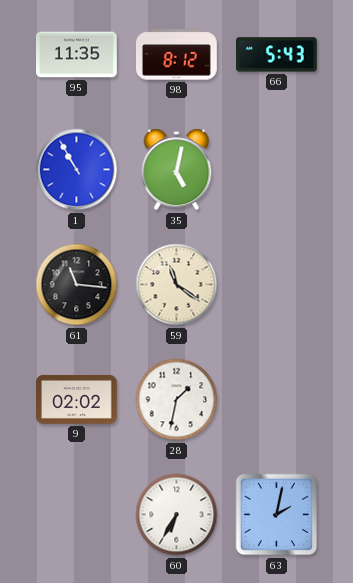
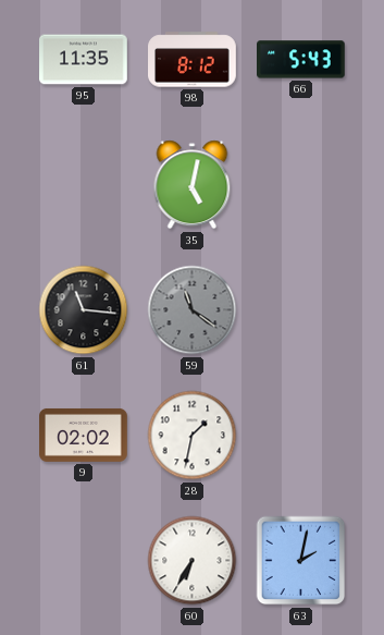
1: 10:55 -> none (77, 170)
59 dial: cream -> grey (193, 310)
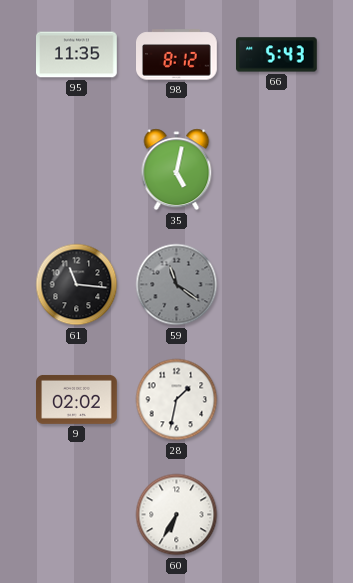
63: 2:02 -> none (301, 561)
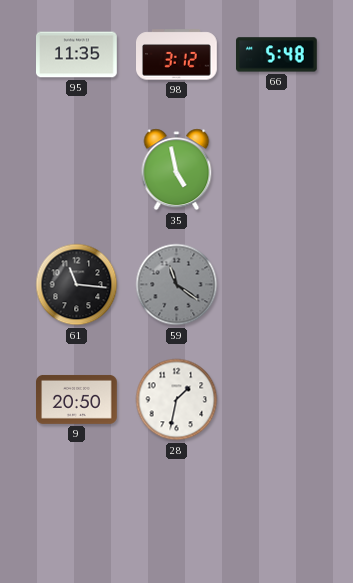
98: 8:12 -> 3:12 (177, 55)
66: 5:43 -> 5:48 (277, 55)
35: 5:02 -> 4:58 (177, 170)
9: 02:02 -> 20:50 (77, 399)
60: 6:35 -> none (177, 515)
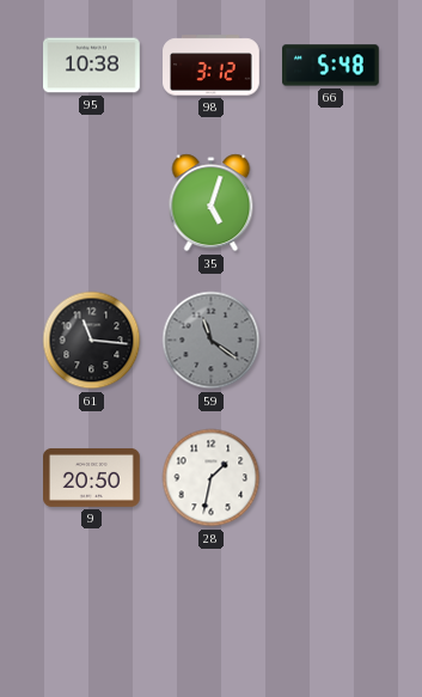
95: 11:35 -> 10:38 (92, 66)
35: 4:58 -> 5:03 (212, 203)
